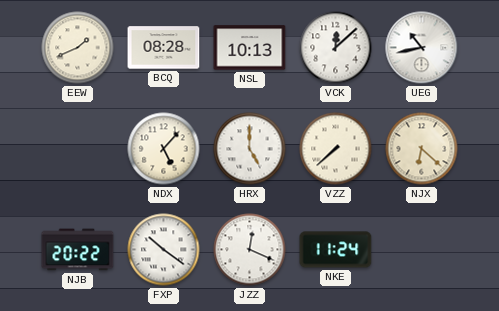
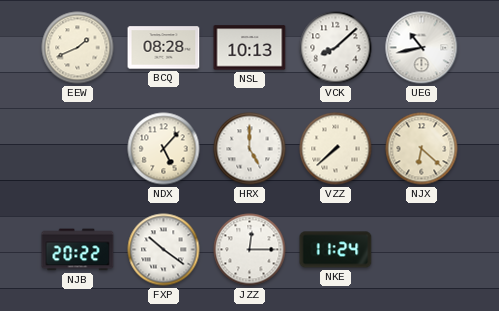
VCK: 12:08 -> 8:08 (336, 48)
JZZ: 12:19 -> 12:15 (250, 250)
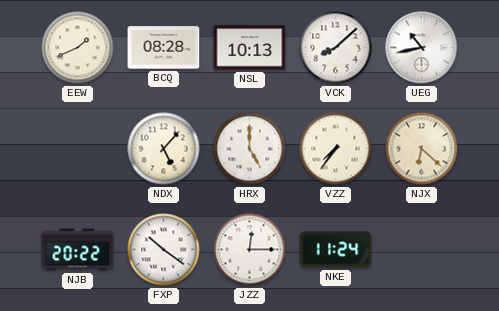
VZZ: 7:38 -> 7:36 (336, 149)
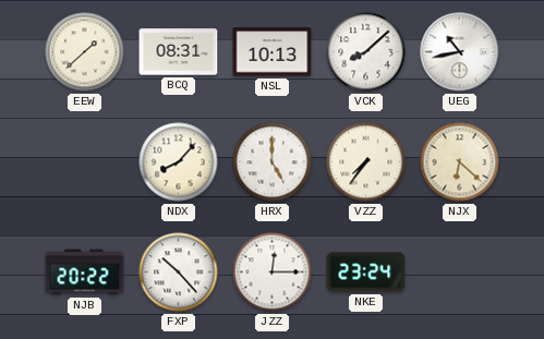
EEW: 1:41 -> 1:38 (85, 52)
BCQ: 08:28 -> 08:31 (179, 52)
NDX: 5:07 -> 8:07 (179, 162)
FXP: 10:21 -> 10:23 (179, 273)
NKE: 11:24 -> 23:24 (366, 273)
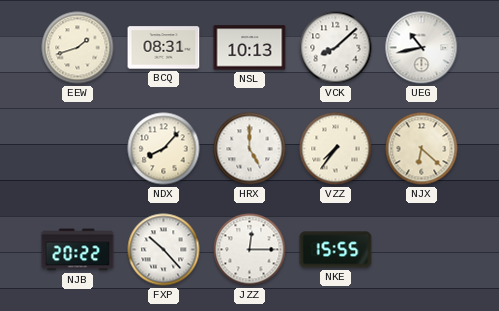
EEW: 1:38 -> 1:42 (78, 48)
NKE: 23:24 -> 15:55 (336, 250)
